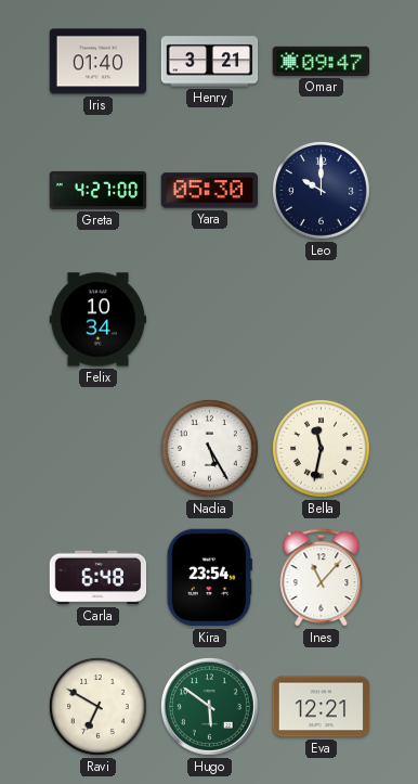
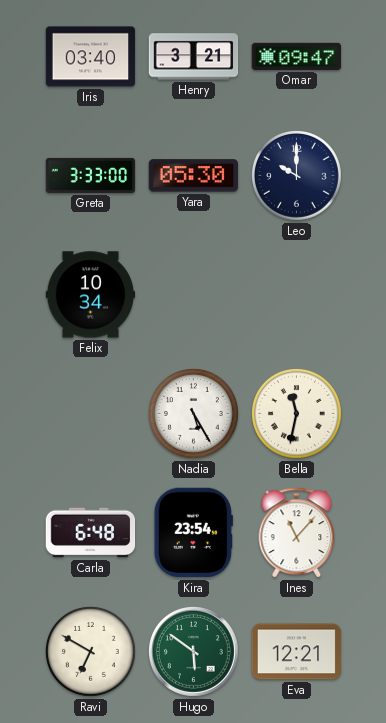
Iris: 01:40 -> 03:40 (91, 57)
Greta: 4:27 -> 3:33 (91, 175)
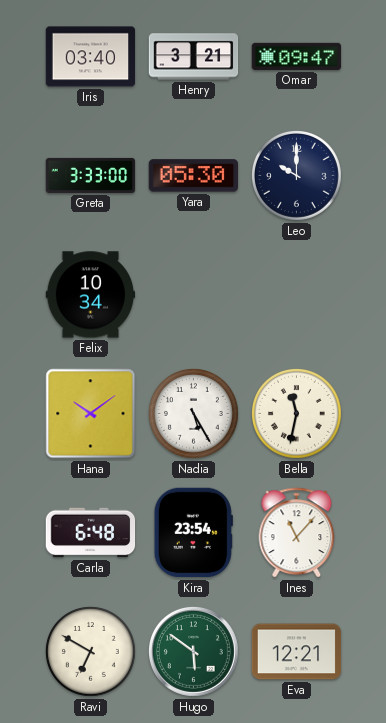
Hana: none -> 10:09 (91, 414)
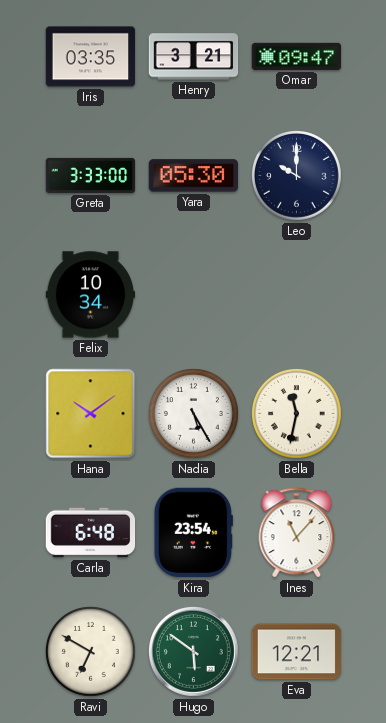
Iris: 03:40 -> 03:35 (91, 57)
